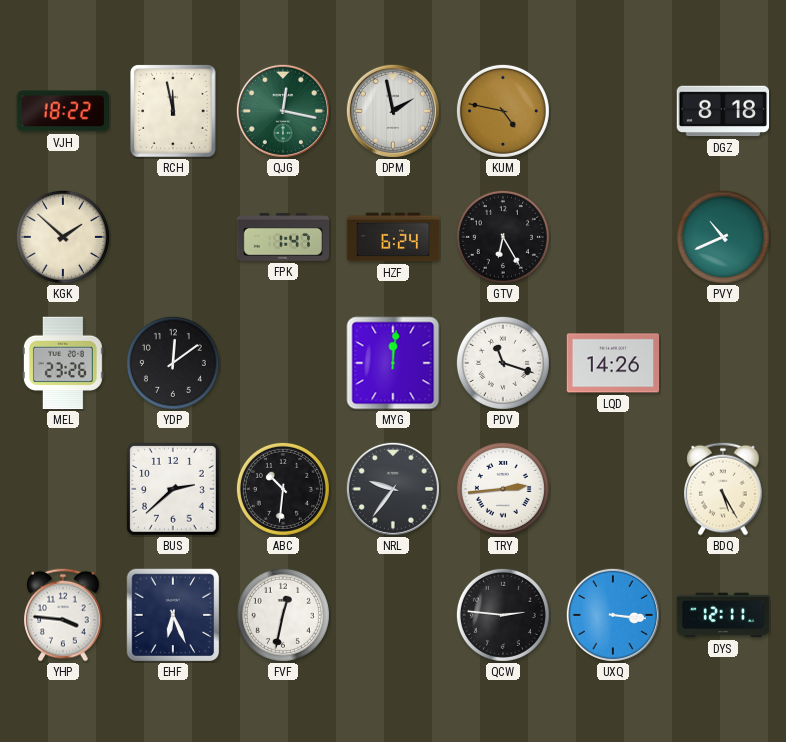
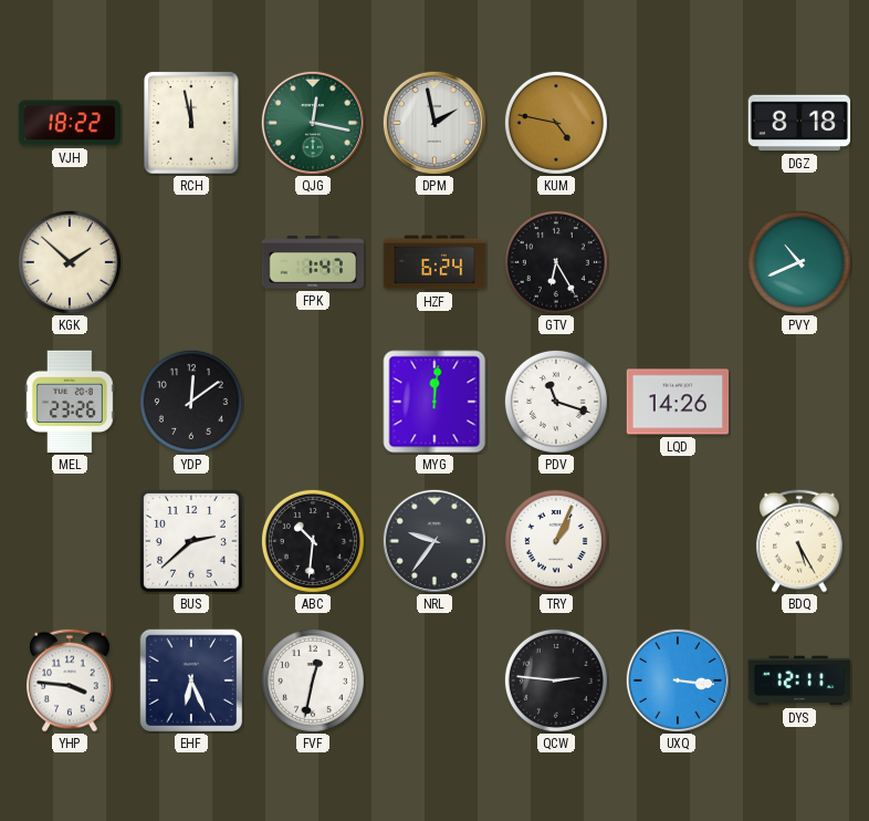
TRY: 2:44 -> 1:04 (556, 541)
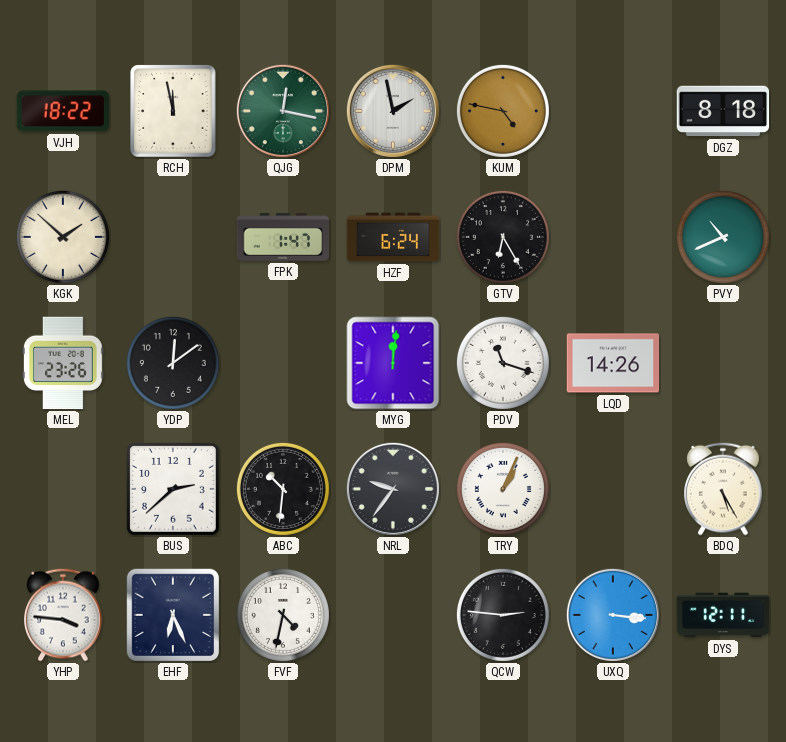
FVF: 12:32 -> 4:32 (283, 615)
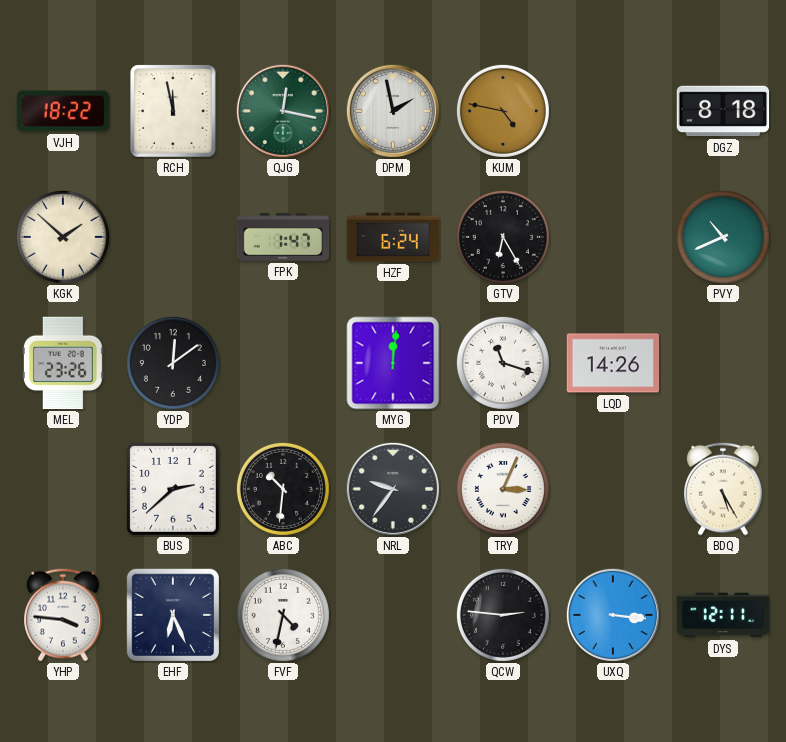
TRY: 1:04 -> 3:04 (503, 489)
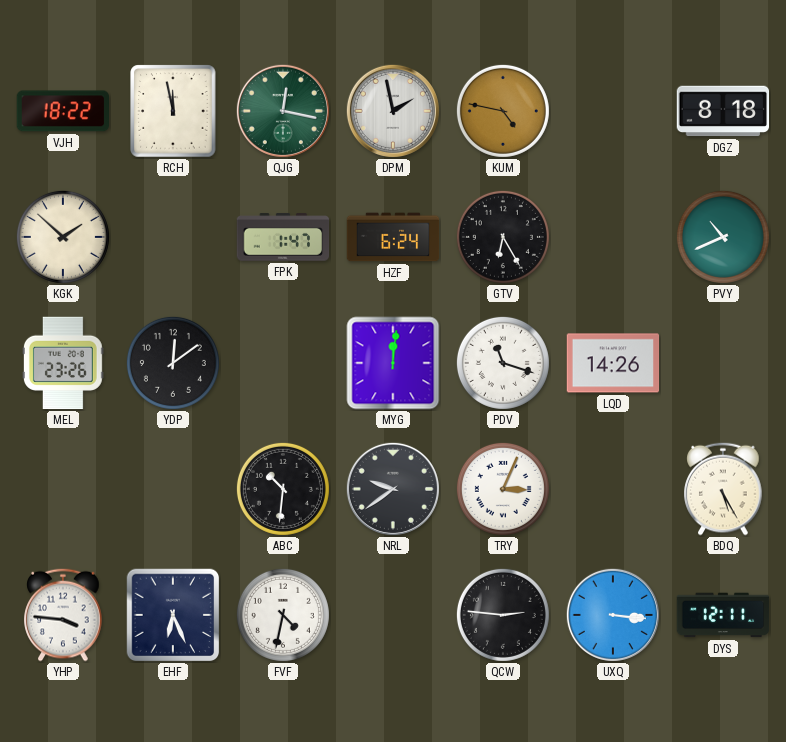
BUS: 2:38 -> none (174, 490)
NRL: 9:36 -> 9:39 (393, 489)
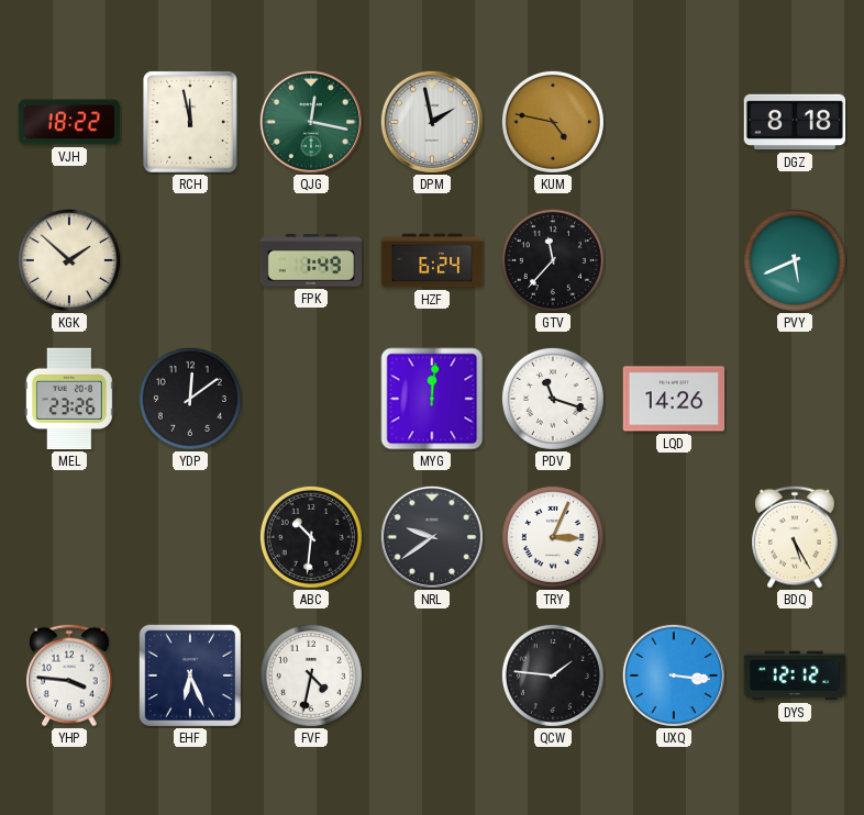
FPK: 1:47 -> 1:49 (311, 260)
GTV: 6:25 -> 11:37 (553, 260)
PVY: 10:41 -> 5:41 (795, 260)
QCW: 2:46 -> 1:46 (553, 676)
DYS: 12:11 -> 12:12 (795, 676)
